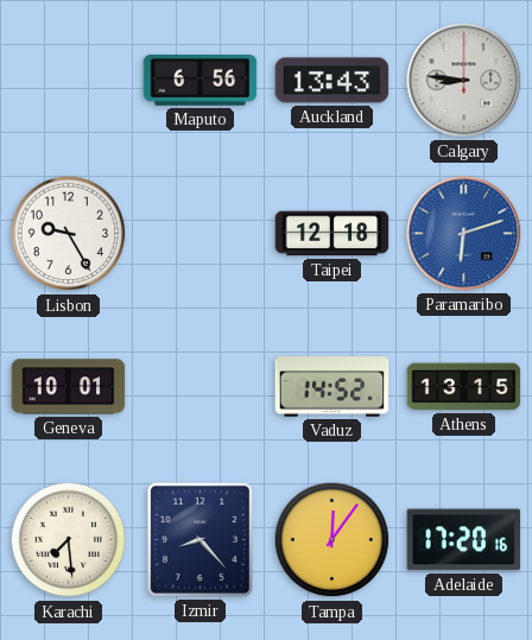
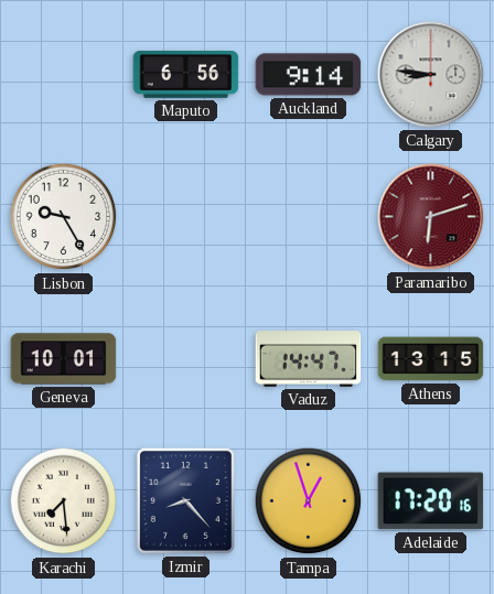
Auckland: 13:43 -> 9:14 (309, 75)
Taipei: 12:18 -> none (332, 234)
Paramaribo dial: blue -> burgundy (431, 217)
Vaduz: 14:52 -> 14:47 (309, 359)
Tampa: 12:06 -> 12:57 (309, 501)
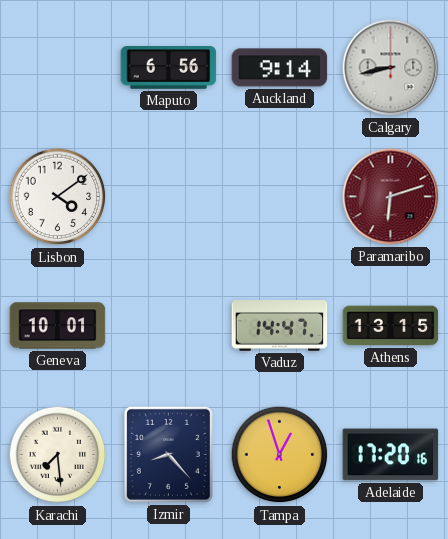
Calgary: 8:46 -> 8:43 (391, 68)
Lisbon: 9:25 -> 4:09 (58, 197)
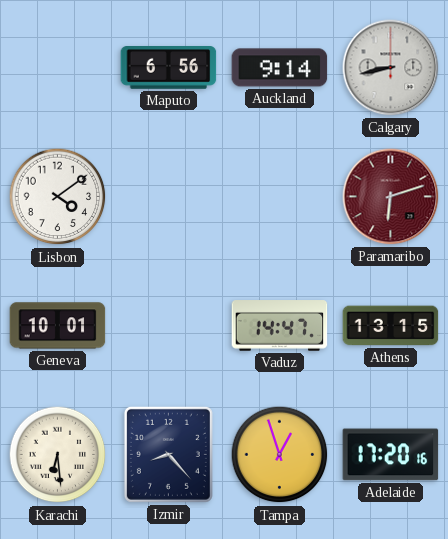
Karachi: 7:29 -> 6:29 (58, 455)
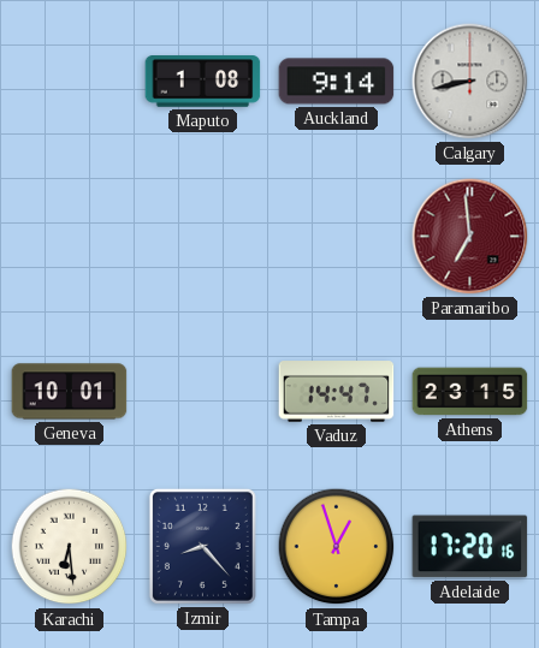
Maputo: 6:56 -> 1:08 (203, 82)
Lisbon: 4:09 -> none (58, 197)
Paramaribo: 6:12 -> 6:59 (470, 237)
Athens: 13:15 -> 23:15 (470, 392)
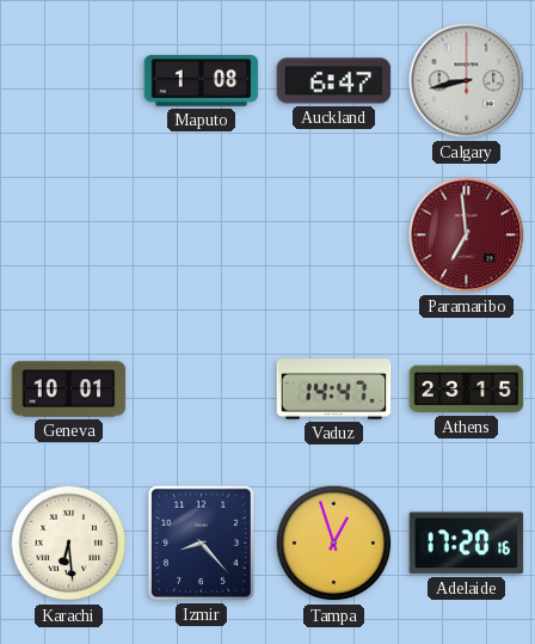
Auckland: 9:14 -> 6:47 (334, 81)
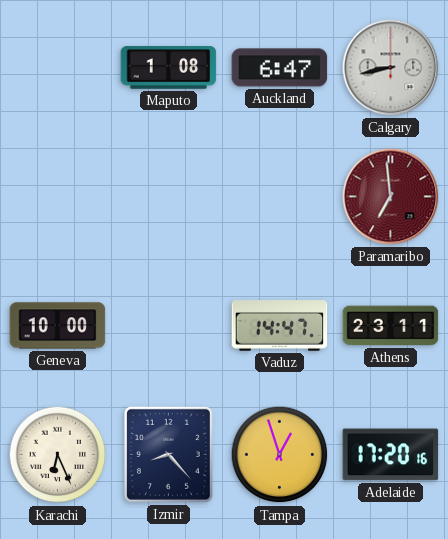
Geneva: 10:01 -> 10:00 (58, 326)
Athens: 23:15 -> 23:11 (391, 326)
Karachi: 6:29 -> 6:26 (58, 455)
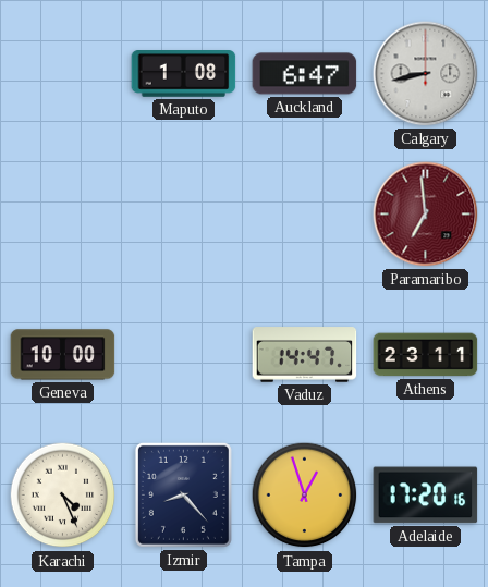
Karachi: 6:26 -> 4:26 (63, 496)
